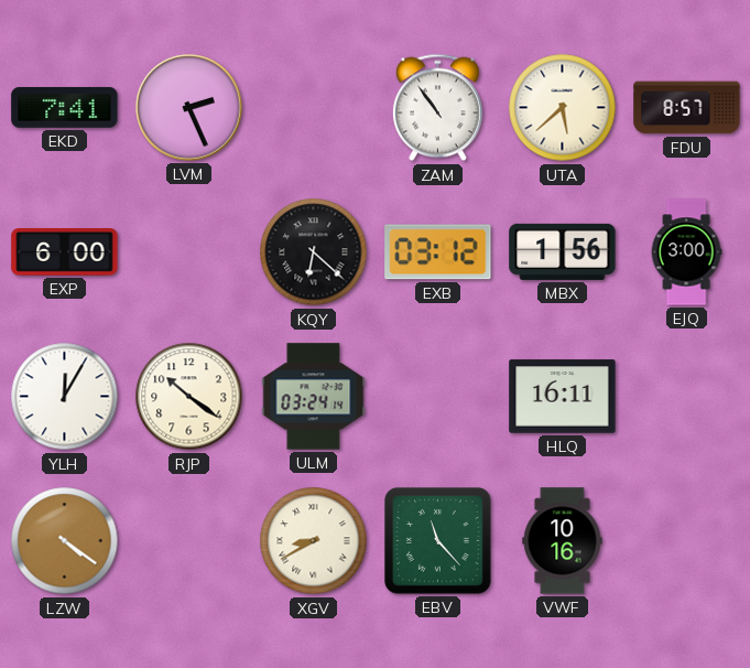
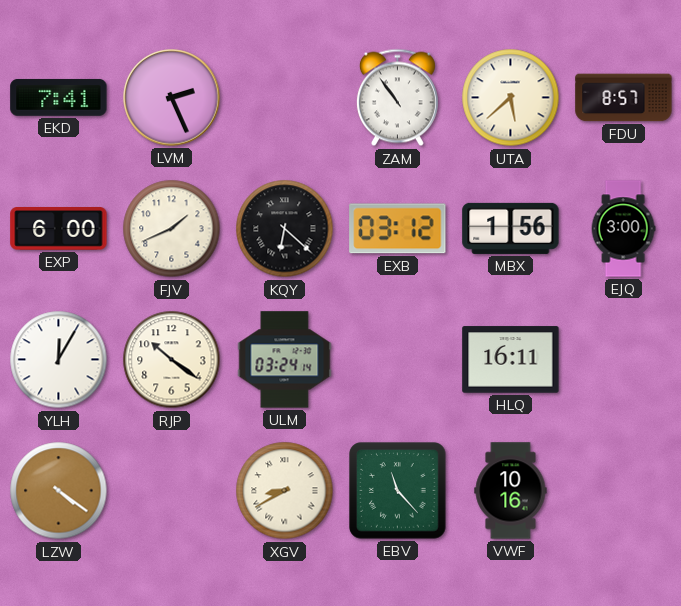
FJV: none -> 1:41 (172, 229)
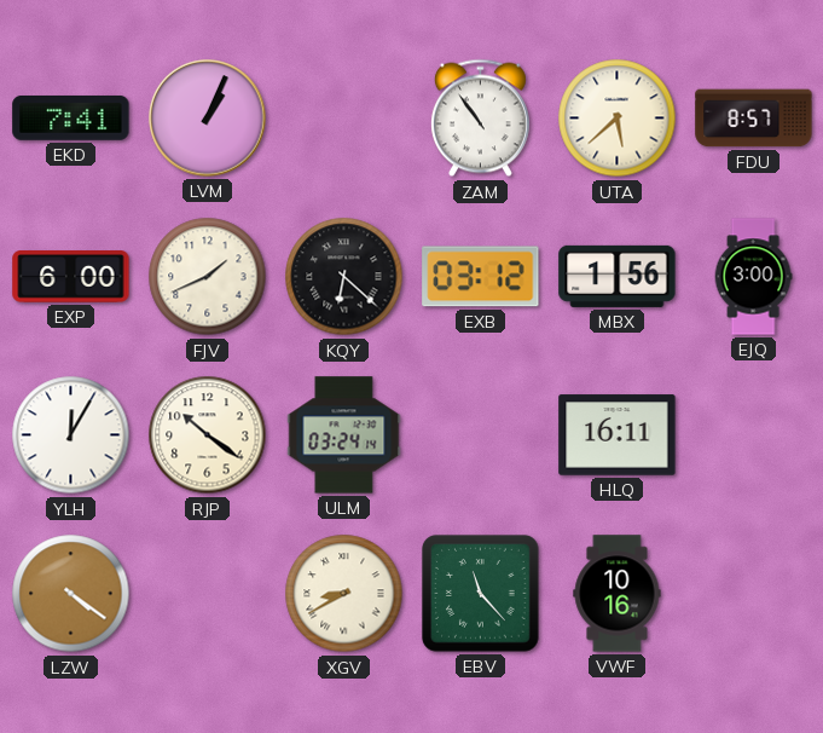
LVM: 2:26 -> 1:04 (208, 119)
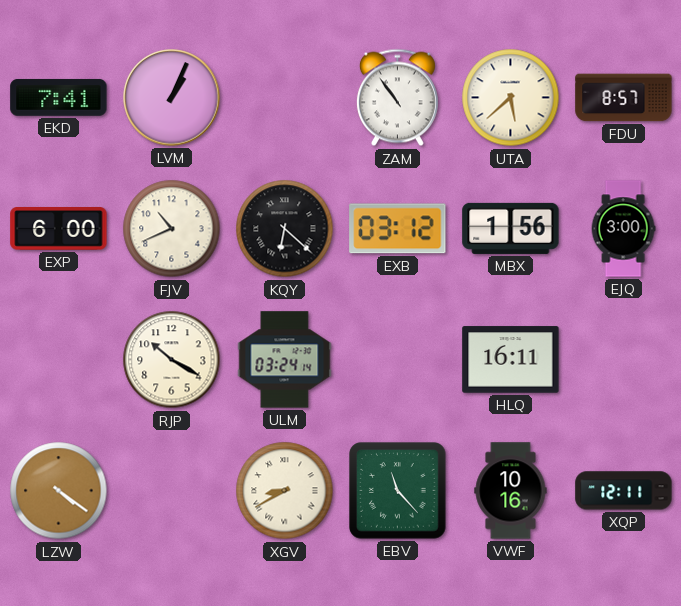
FJV: 1:41 -> 10:41 (172, 229)
YLH: 12:05 -> none (71, 435)
RJP: 10:21 -> 10:20 (172, 360)
XQP: none -> 12:11 (624, 491)
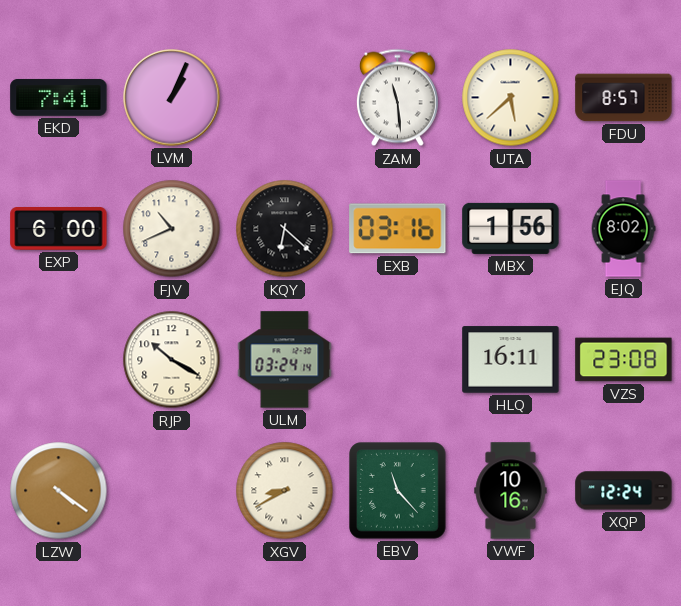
ZAM: 10:54 -> 11:29 (397, 98)
EXB: 03:12 -> 03:16 (398, 229)
EJQ: 3:00 -> 8:02 (623, 229)
VZS: none -> 23:08 (624, 360)
XQP: 12:11 -> 12:24 (624, 491)
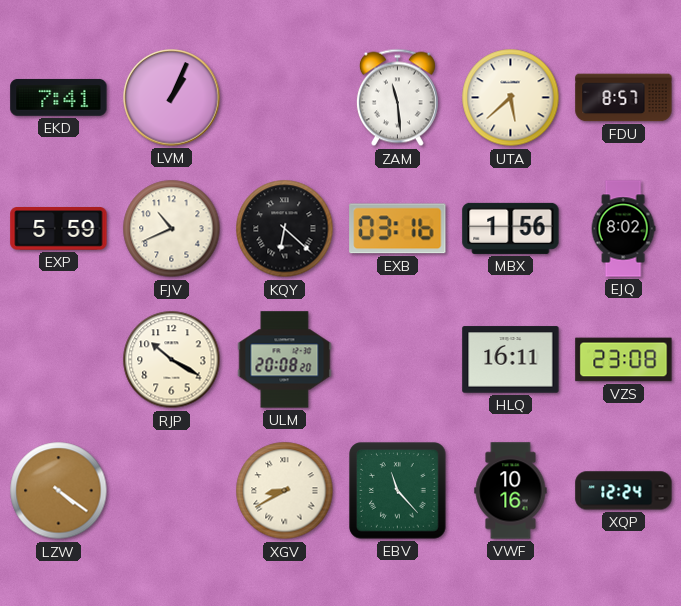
EXP: 6:00 -> 5:59 (59, 229)
ULM: 03:24 -> 20:08 (285, 360)
